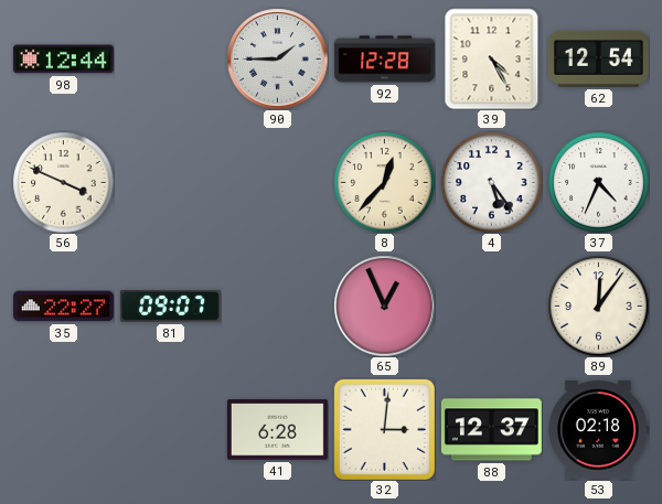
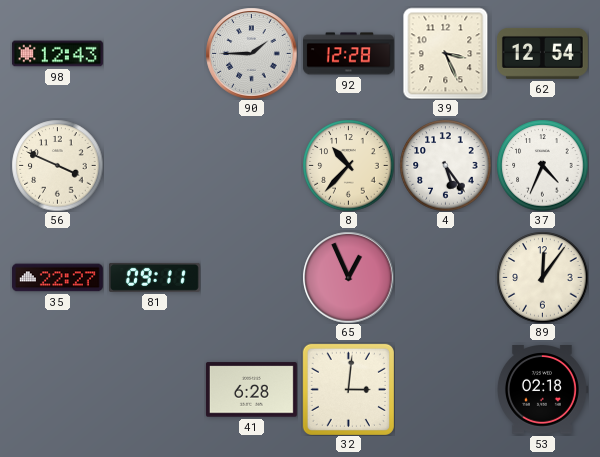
98: 12:44 -> 12:43 (57, 54)
39: 4:25 -> 3:26 (446, 53)
8: 12:37 -> 10:37 (348, 165)
81: 09:07 -> 09:11 (154, 277)
88: 12:37 -> none (491, 430)
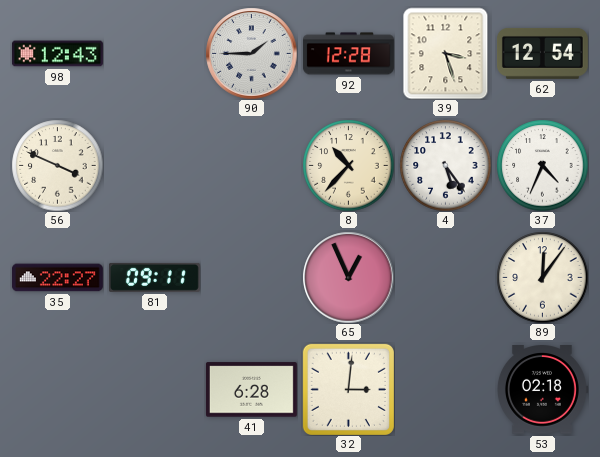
39: 3:26 -> 3:27 (446, 53)
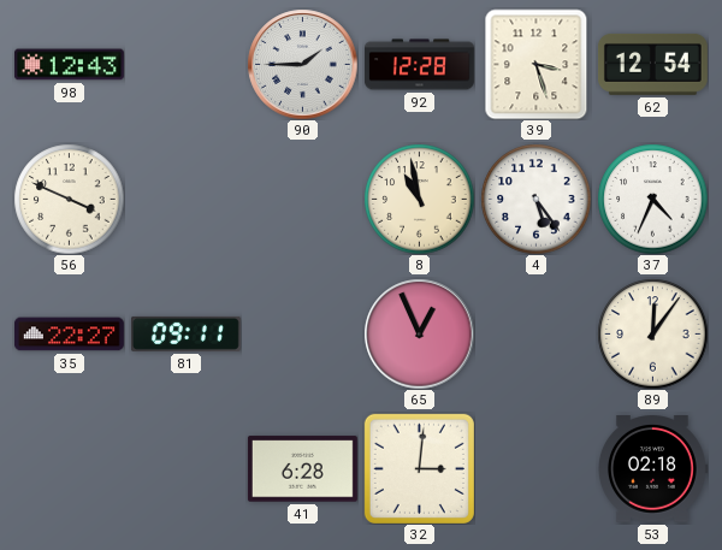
8: 10:37 -> 10:58 (419, 199)
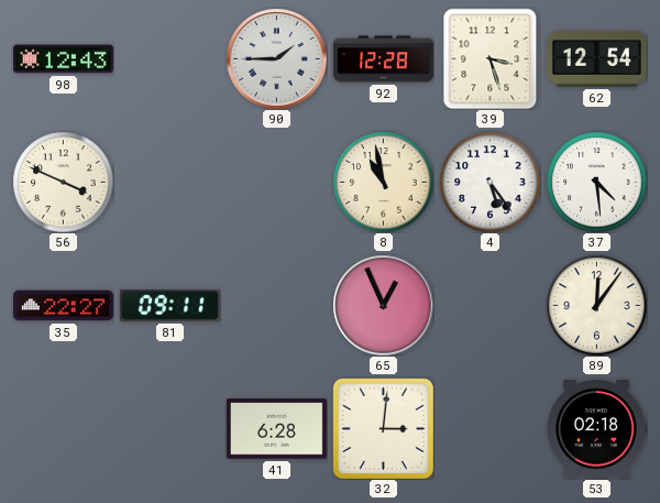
37: 4:34 -> 4:29 (596, 182)
